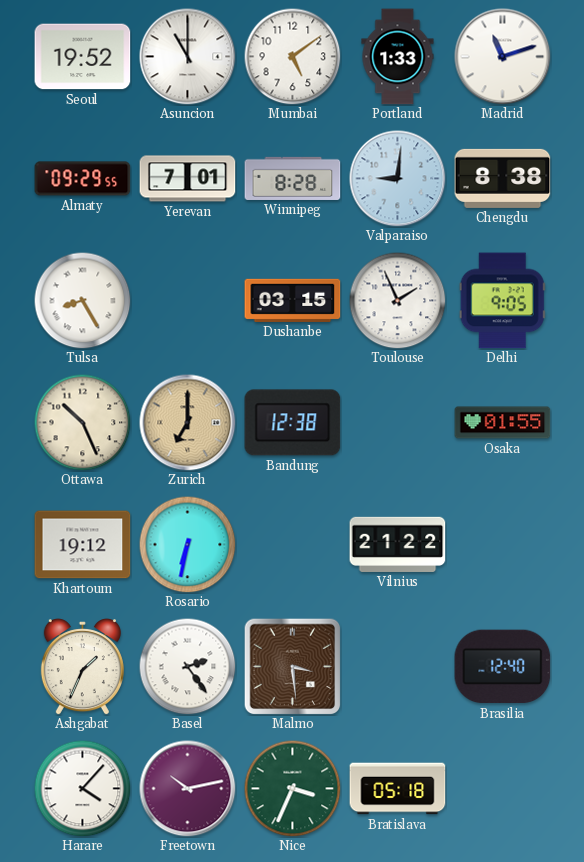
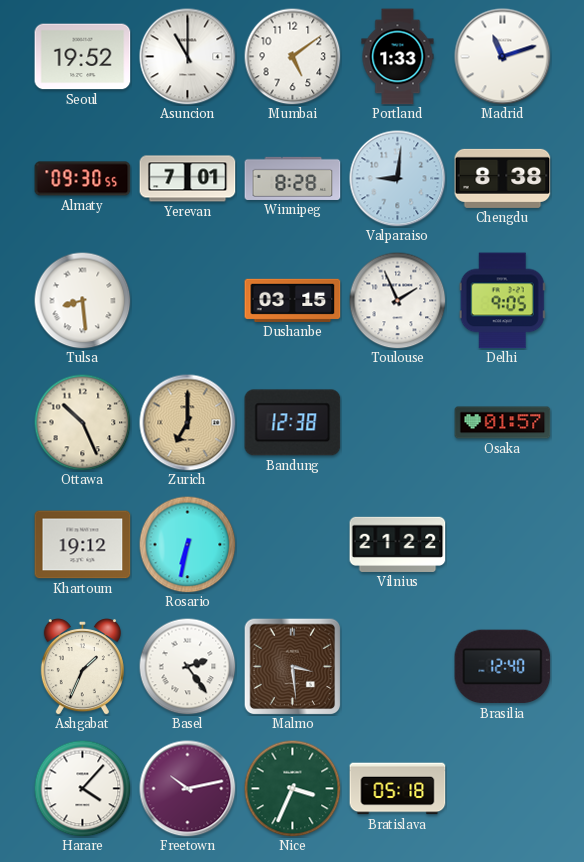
Almaty: 09:29 -> 09:30 (83, 179)
Tulsa: 8:25 -> 8:29 (82, 300)
Osaka: 01:55 -> 01:57 (503, 423)
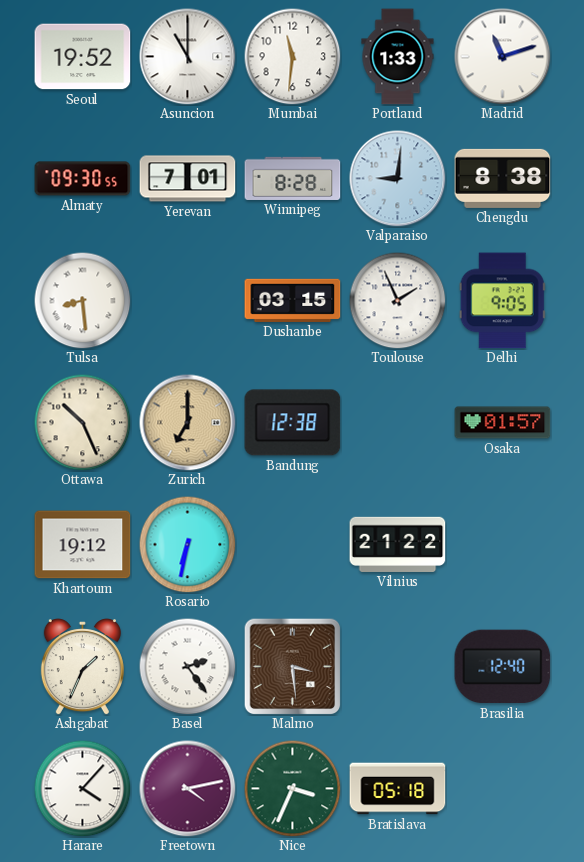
Mumbai: 5:09 -> 11:31 (292, 56)
Freetown: 10:13 -> 4:13 (188, 789)
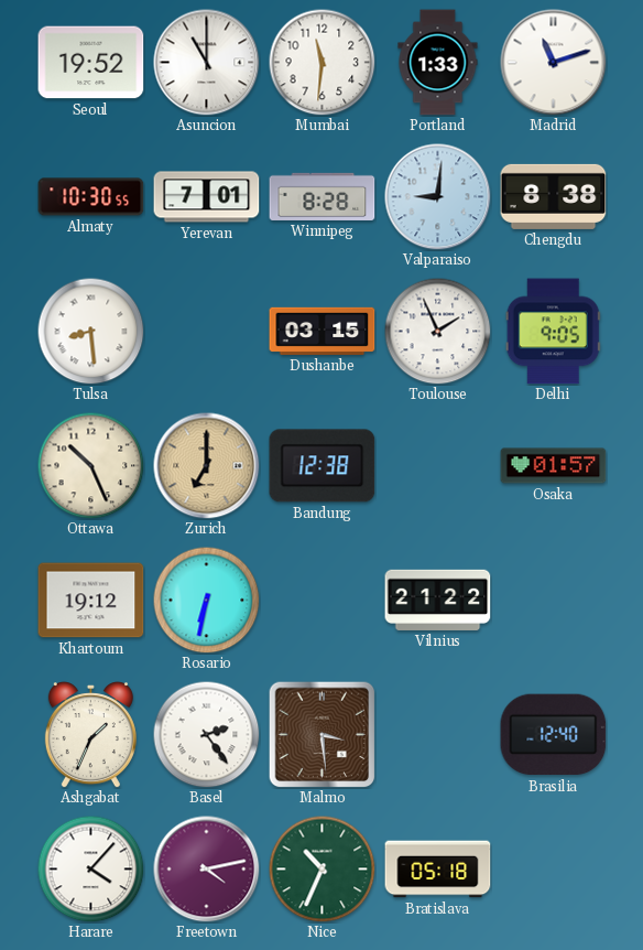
Almaty: 09:30 -> 10:30 (91, 197)
Nice: 3:34 -> 10:34 (321, 868)
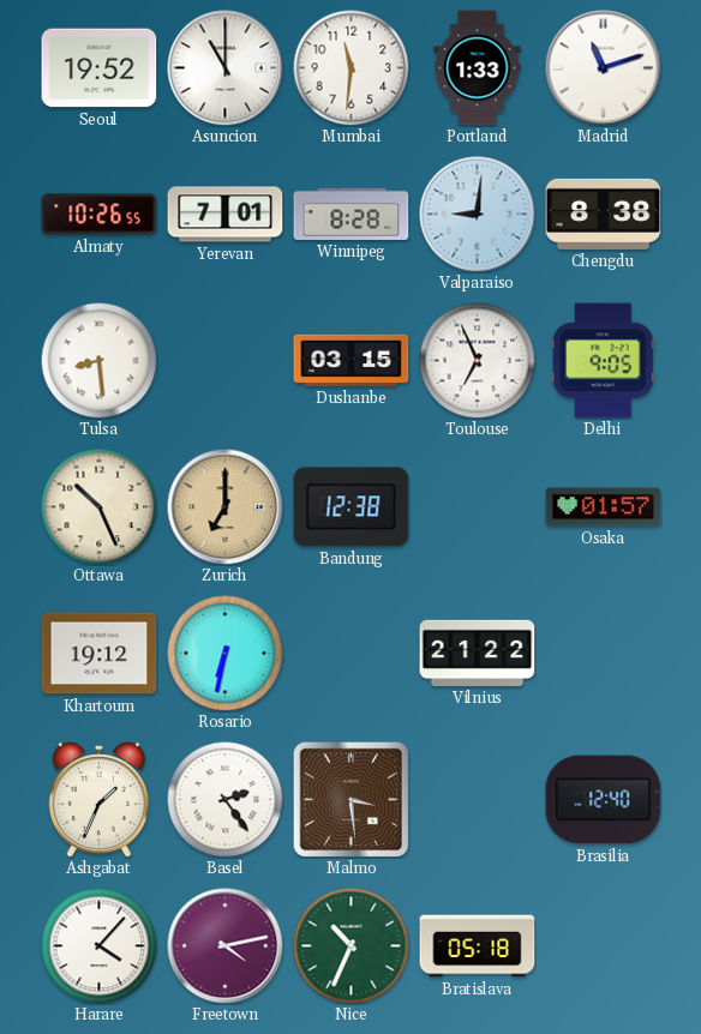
Almaty: 10:30 -> 10:26 (100, 215)
Toulouse: 1:56 -> 6:56 (477, 360)
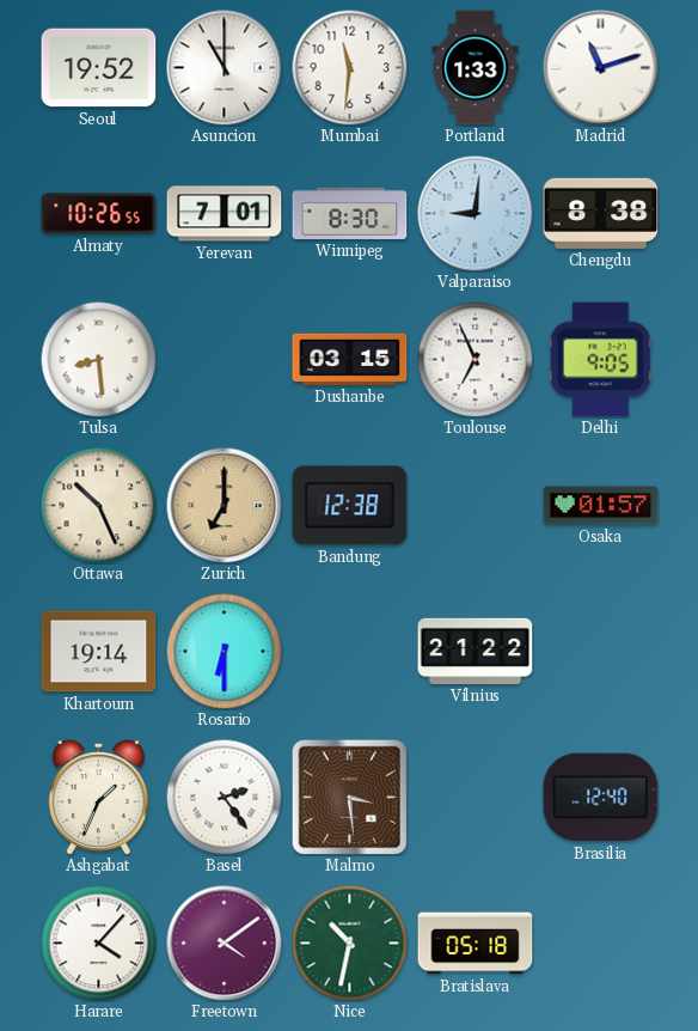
Winnipeg: 8:28 -> 8:30 (350, 213)
Khartoum: 19:12 -> 19:14 (99, 652)
Rosario: 6:32 -> 6:30 (224, 651)
Freetown: 4:13 -> 4:09 (225, 944)
Nice: 10:34 -> 10:32 (349, 942)
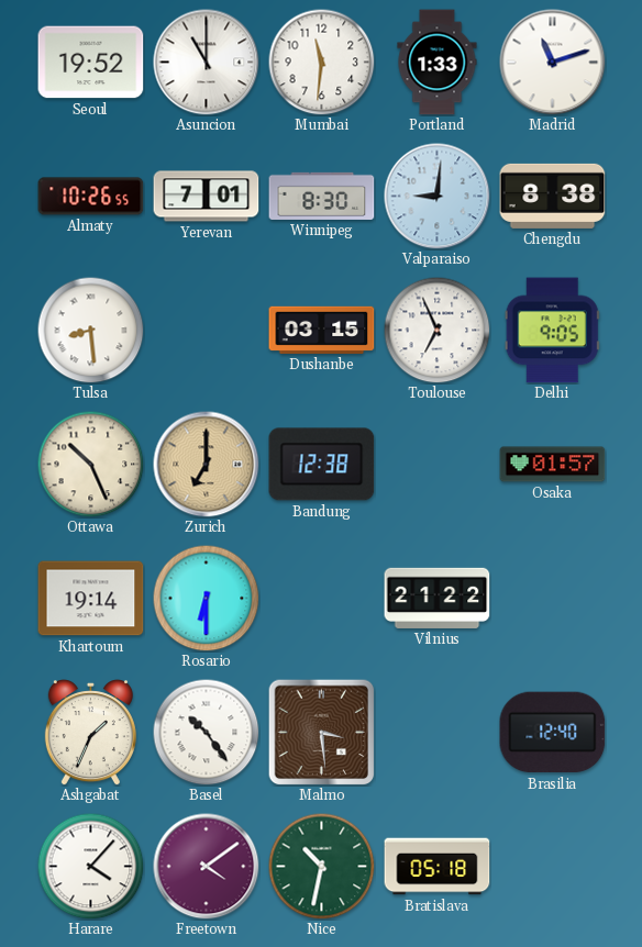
Basel: 2:24 -> 10:24 (206, 732)
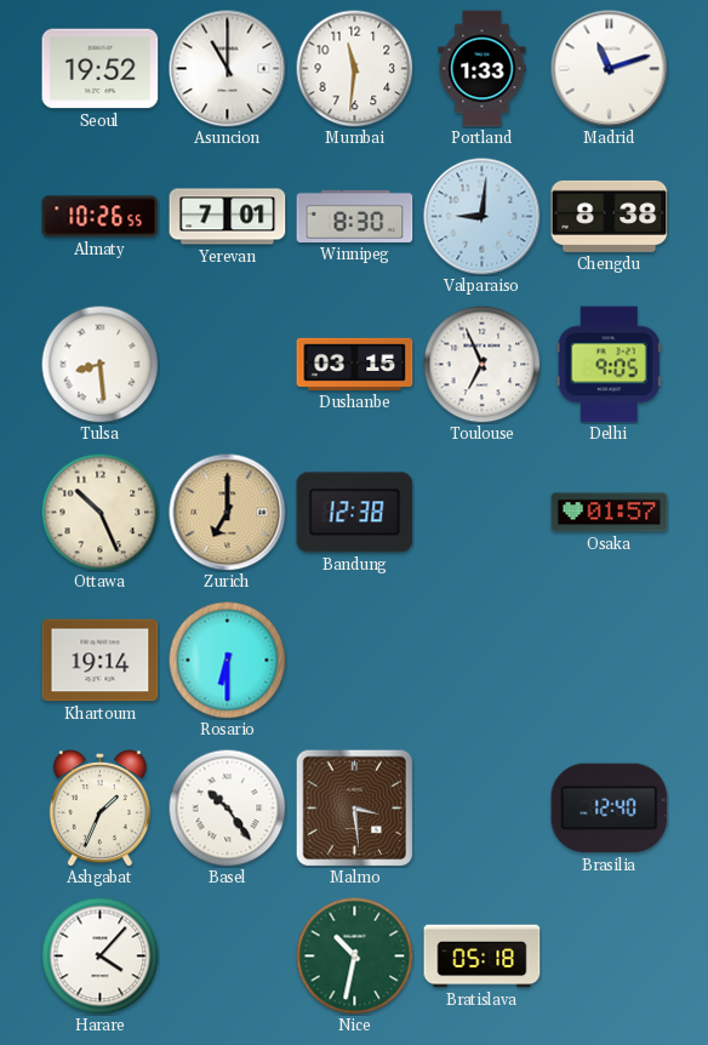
Vilnius: 21:22 -> none (438, 598)
Freetown: 4:09 -> none (207, 867)
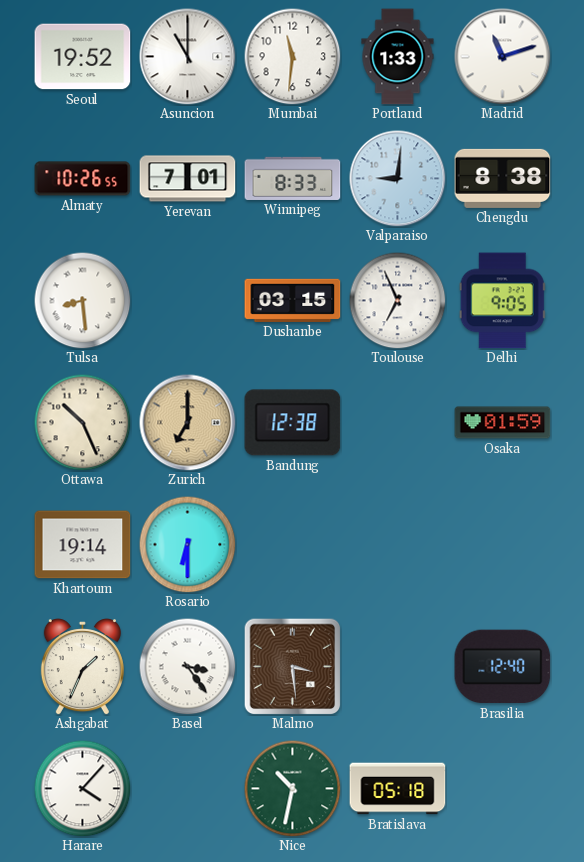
Winnipeg: 8:30 -> 8:33 (293, 178)
Osaka: 01:57 -> 01:59 (503, 423)
Basel: 10:24 -> 3:24 (187, 666)
